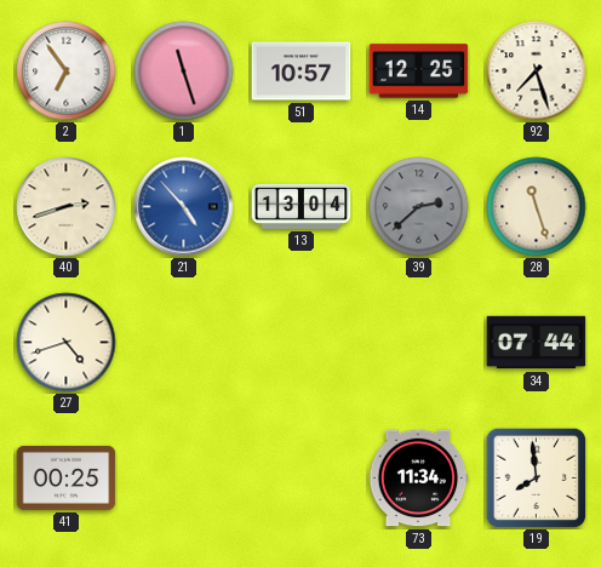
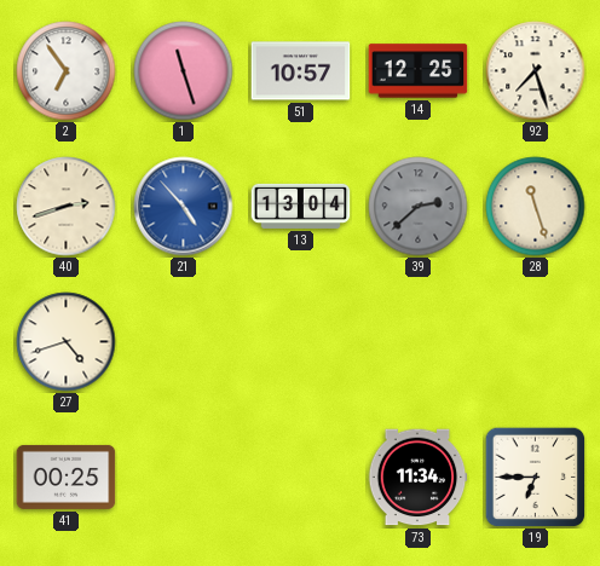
34: 07:44 -> none (537, 343)
19: 7:59 -> 6:45 (535, 477)
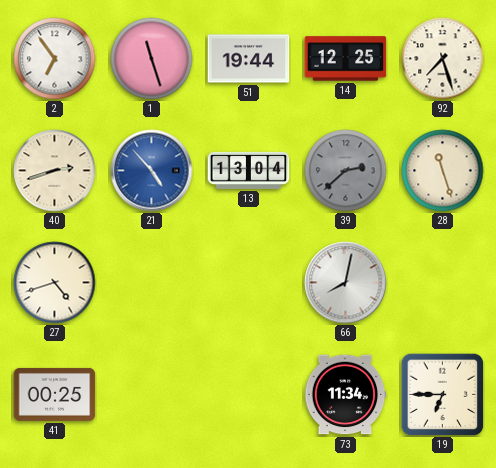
51: 10:57 -> 19:44 (249, 59)
66: none -> 8:02 (346, 283)
